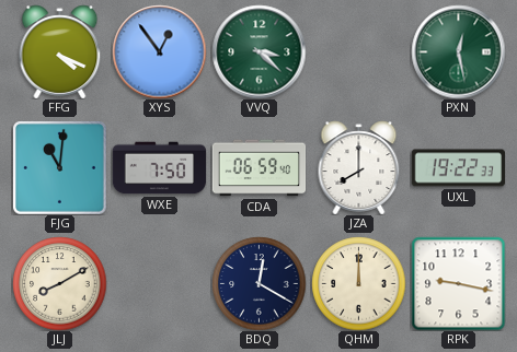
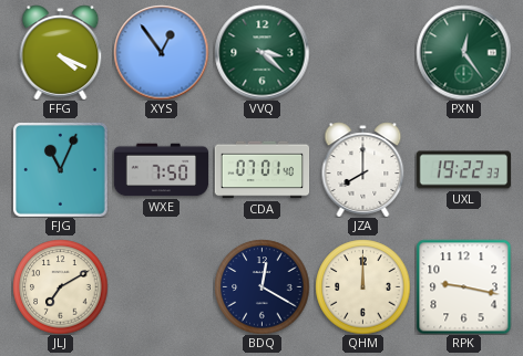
PXN: 12:28 -> 12:24 (463, 52)
FJG: 11:01 -> 11:04 (61, 170)
CDA: 06:59 -> 07:01 (261, 170)
JLJ: 8:10 -> 7:10 (60, 286)
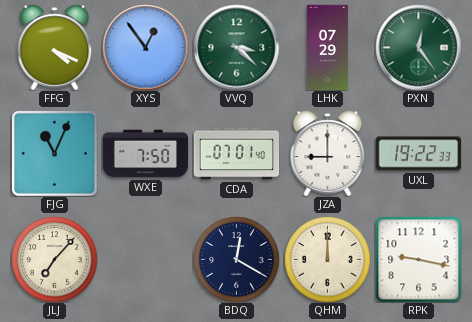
LHK: none -> 07:29 (327, 47)
JZA: 8:00 -> 9:00 (328, 153)
JLJ: 7:10 -> 7:07 (54, 259)
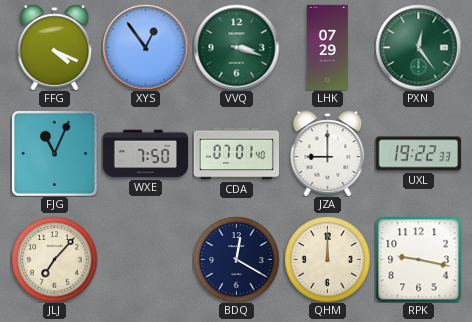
VVQ: 3:22 -> 3:18 (236, 47)
